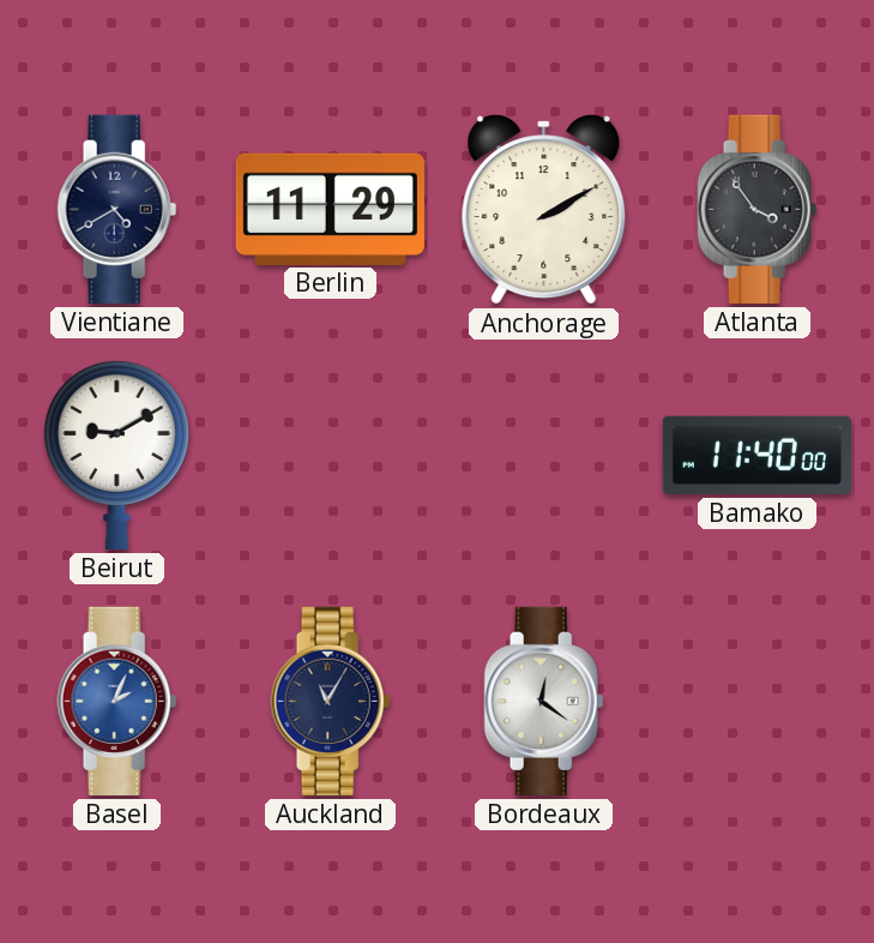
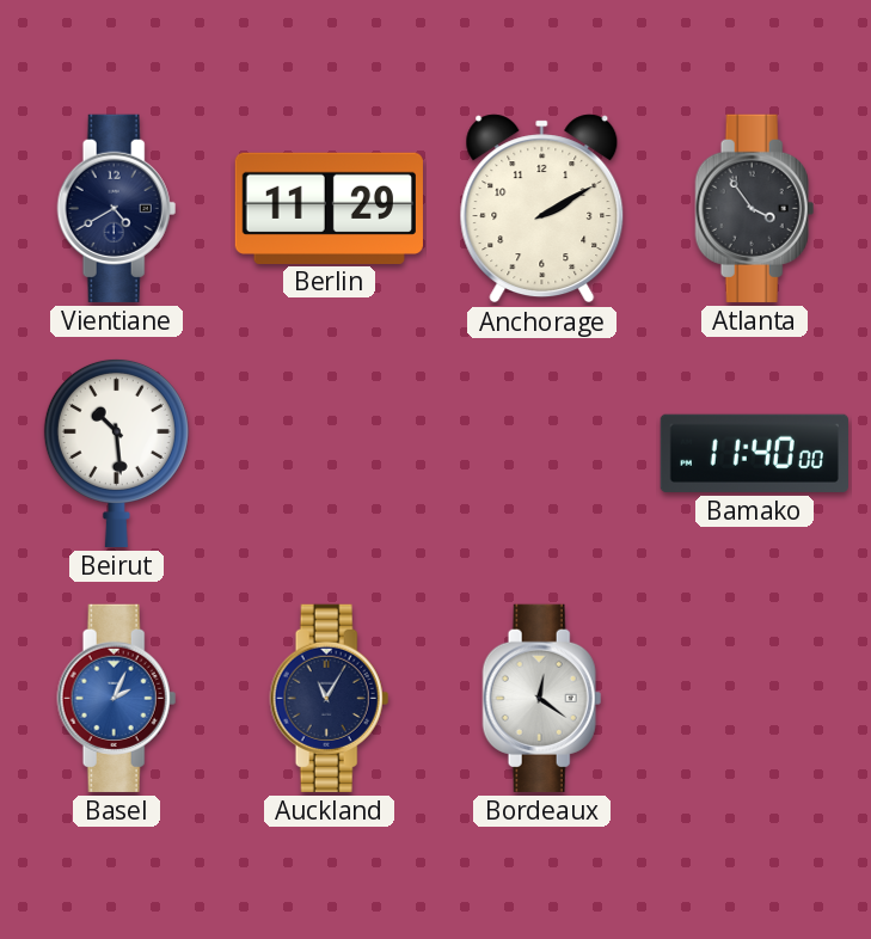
Beirut: 9:10 -> 10:29 (116, 453)
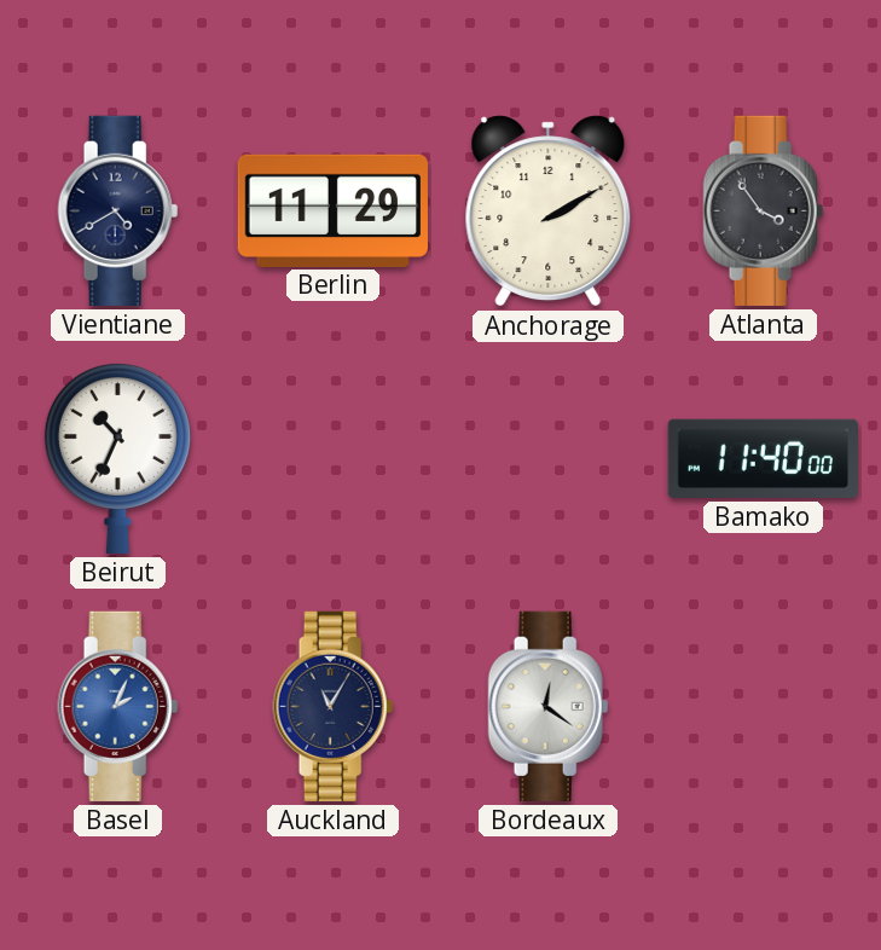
Beirut: 10:29 -> 10:34 (117, 458)
